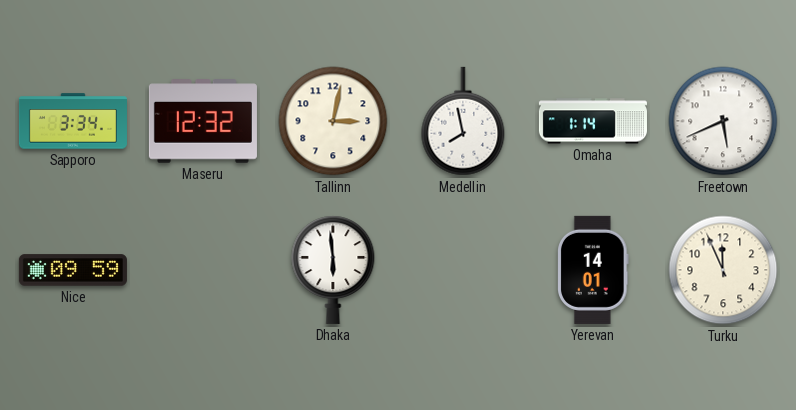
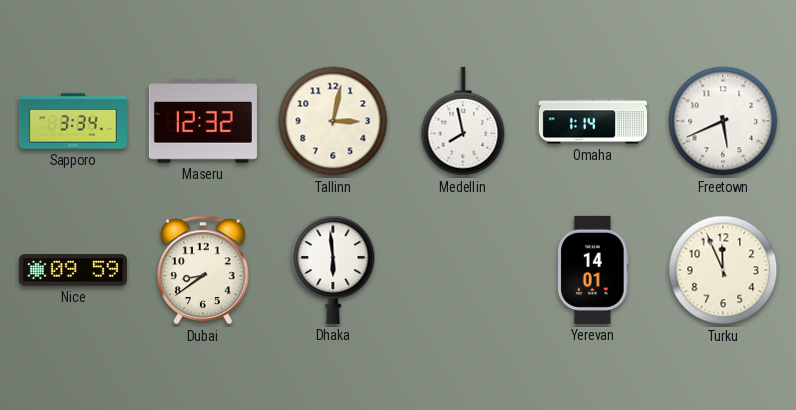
Dubai: none -> 8:39 (204, 270)
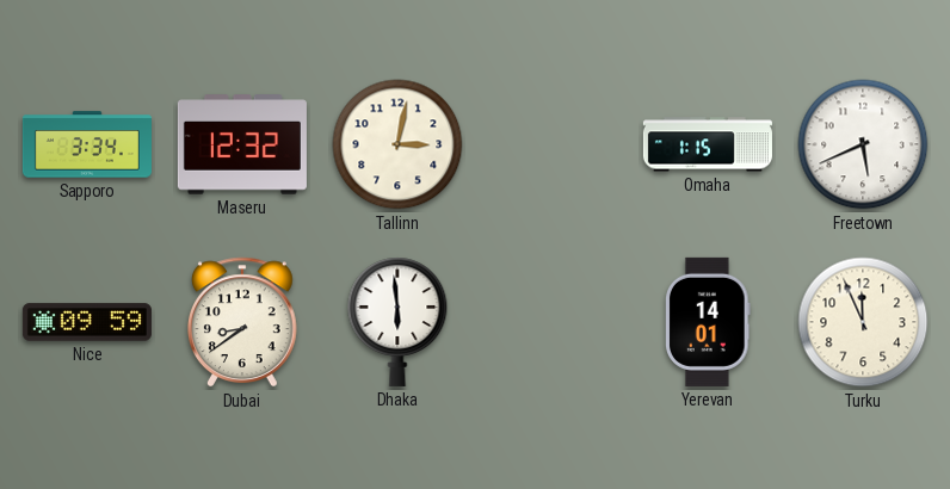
Medellin: 7:58 -> none (463, 121)
Omaha: 1:14 -> 1:15 (708, 144)
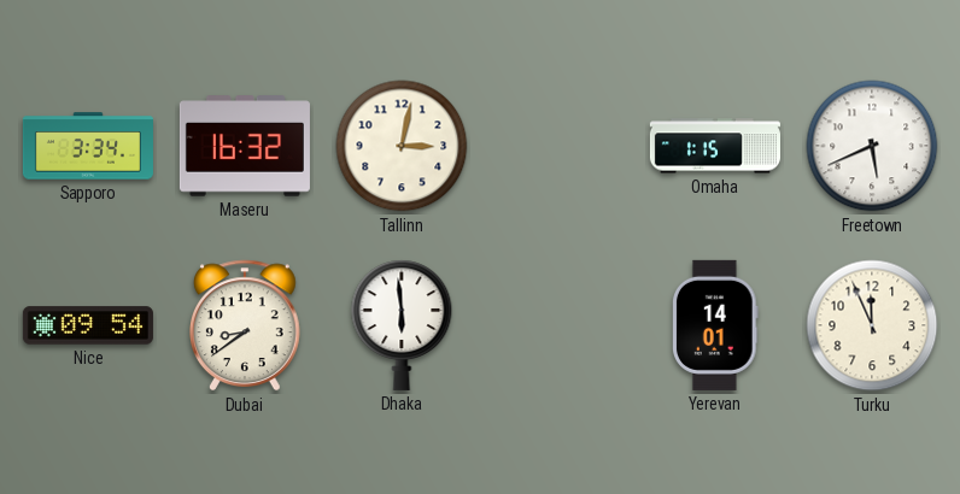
Maseru: 12:32 -> 16:32 (245, 146)
Nice: 09:59 -> 09:54 (88, 325)
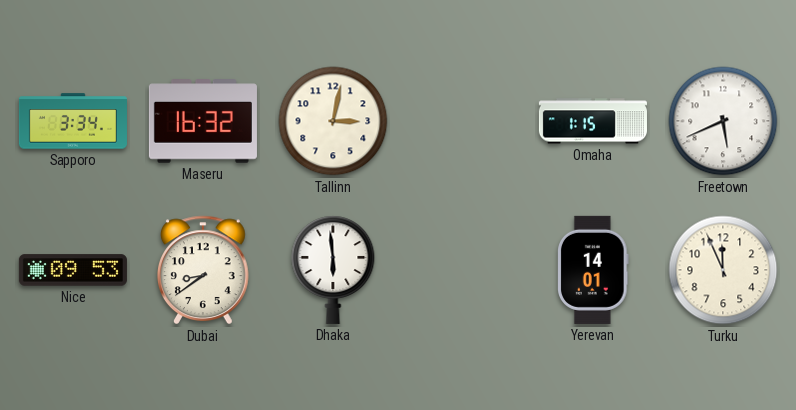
Nice: 09:54 -> 09:53 (73, 270)
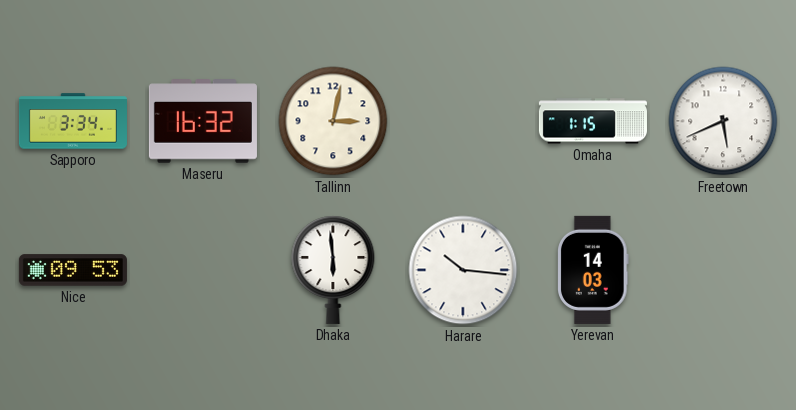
Dubai: 8:39 -> none (204, 270)
Harare: none -> 10:16 (463, 270)
Yerevan: 14:01 -> 14:03 (594, 270)
Turku: 11:56 -> none (723, 270)
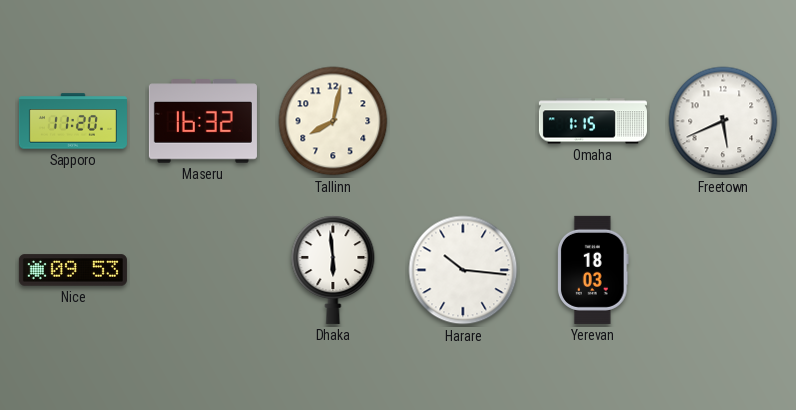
Sapporo: 3:34 -> 11:20 (73, 121)
Tallinn: 3:02 -> 8:02 (333, 121)
Yerevan: 14:03 -> 18:03 (594, 270)
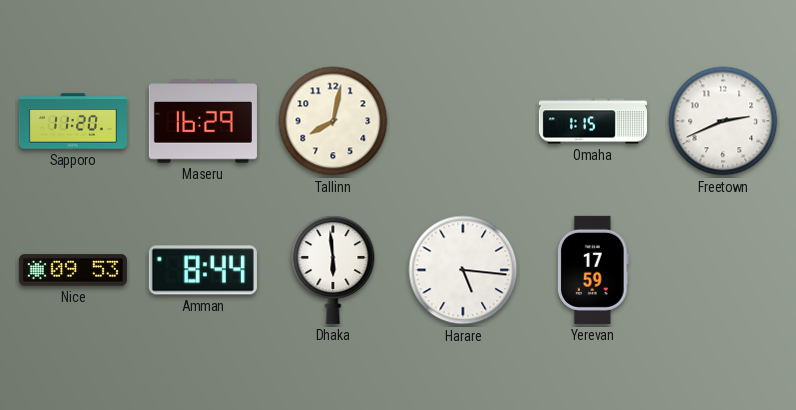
Maseru: 16:32 -> 16:29 (203, 121)
Freetown: 5:41 -> 2:41 (723, 121)
Amman: none -> 8:44 (203, 270)
Harare: 10:16 -> 5:16 (463, 270)
Yerevan: 18:03 -> 17:59 (594, 270)
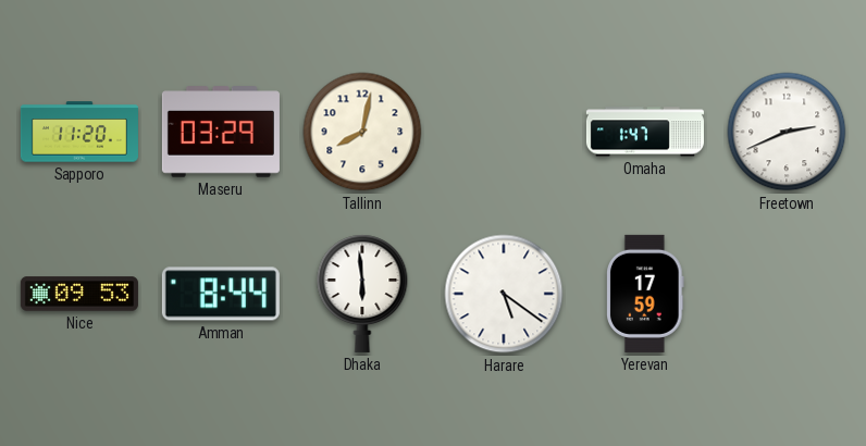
Maseru: 16:29 -> 03:29 (221, 132)
Omaha: 1:15 -> 1:47 (645, 132)
Harare: 5:16 -> 5:21 (504, 294)
